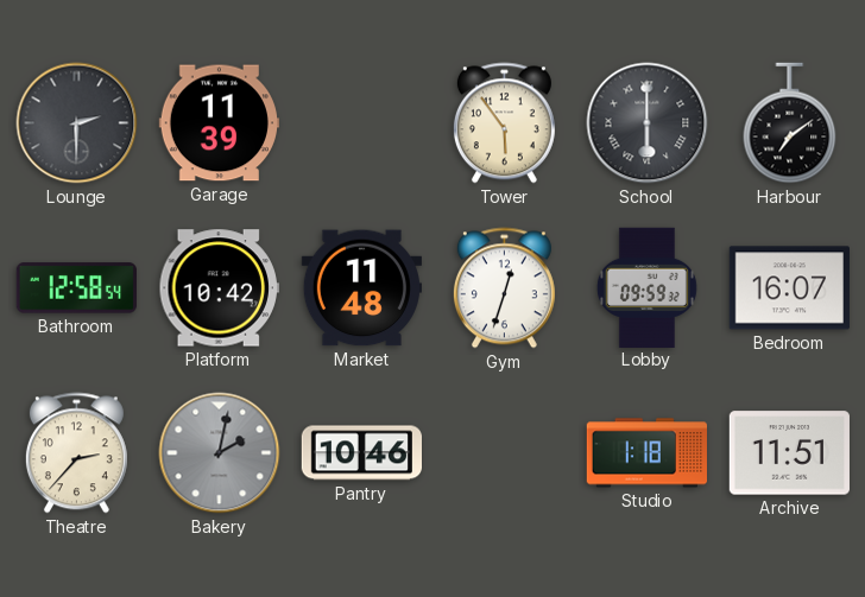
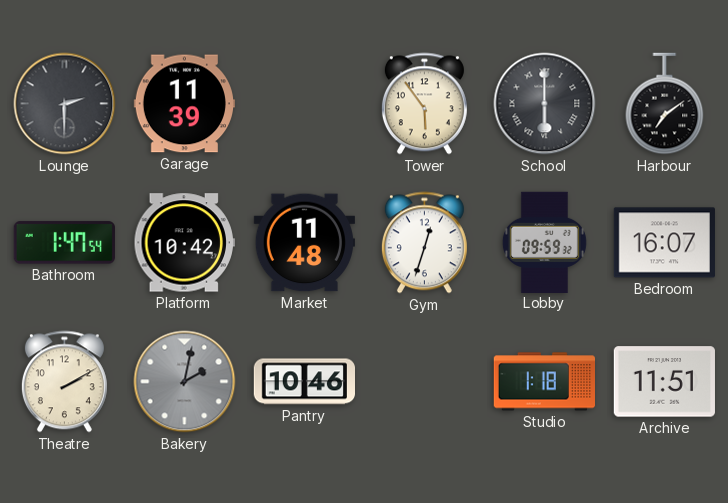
Bathroom: 12:58 -> 1:47 (64, 243)
Theatre: 2:37 -> 2:10 (64, 382)
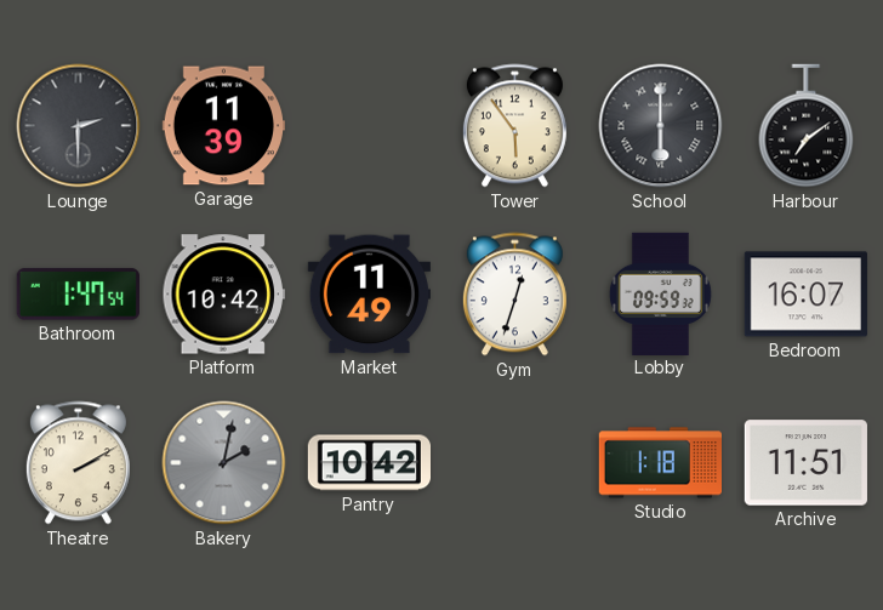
Market: 11:48 -> 11:49 (369, 295)
Pantry: 10:46 -> 10:42 (369, 463)
